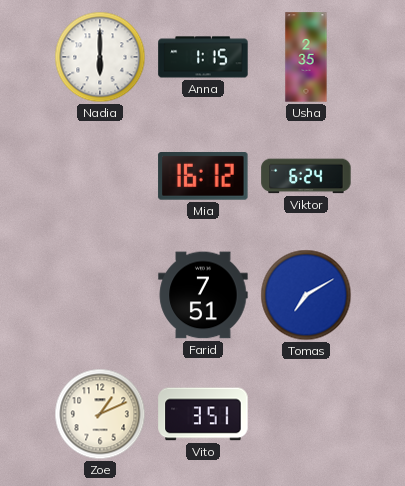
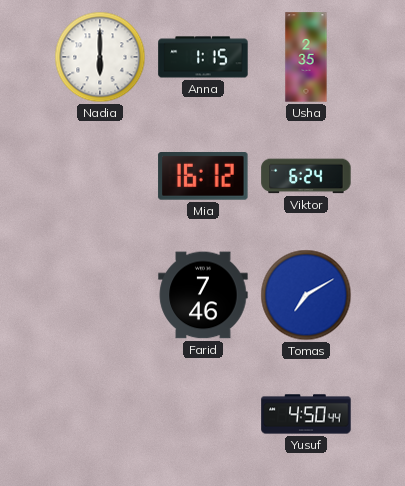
Farid: 7:51 -> 7:46 (203, 295)
Zoe: 1:11 -> none (100, 414)
Vito: 3:51 -> none (203, 414)
Yusuf: none -> 4:50 (306, 414)
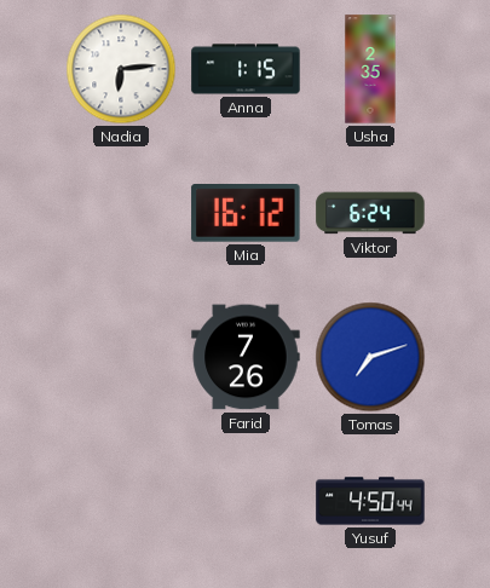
Nadia: 6:00 -> 6:14 (121, 69)
Farid: 7:46 -> 7:26 (246, 357)
Tomas: 7:10 -> 7:12 (370, 357)
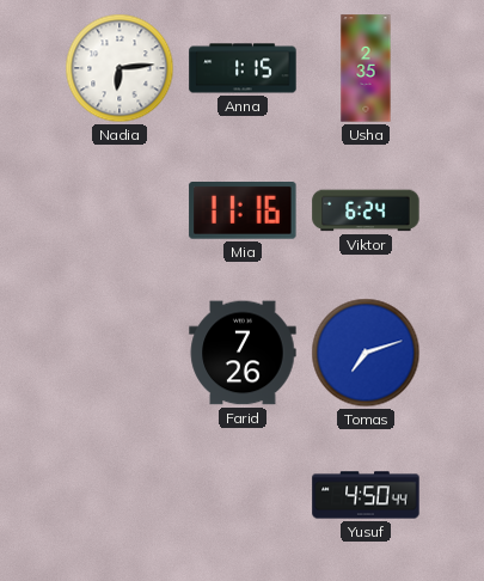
Mia: 16:12 -> 11:16 (243, 212)
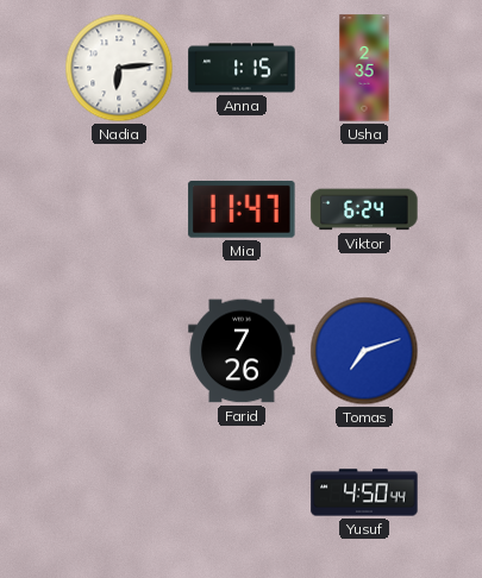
Mia: 11:16 -> 11:47 (242, 211)
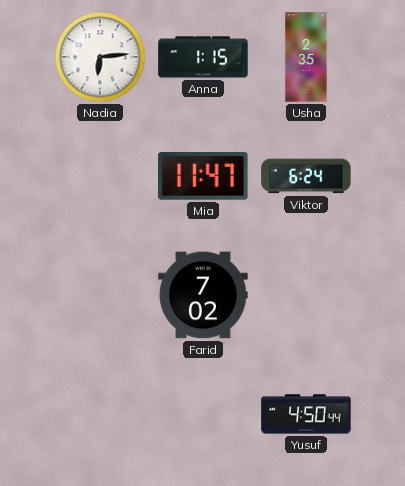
Farid: 7:26 -> 7:02 (203, 295)
Tomas: 7:12 -> none (364, 351)
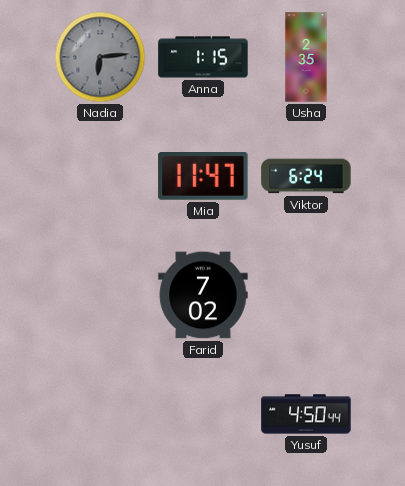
Nadia dial: white -> grey (100, 57)
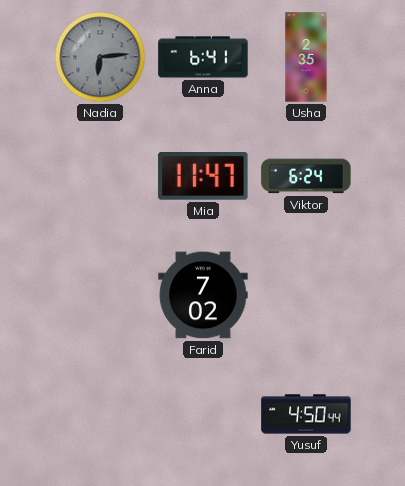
Anna: 1:15 -> 6:41 (203, 57)
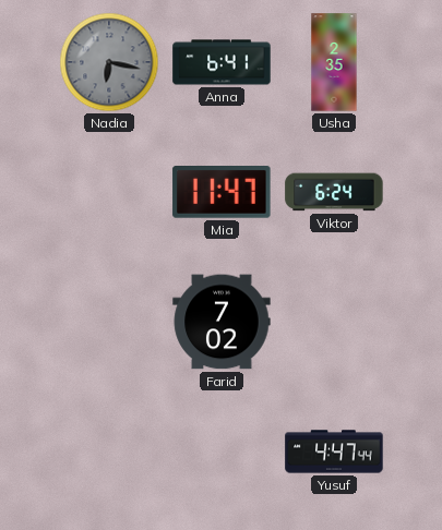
Nadia: 6:14 -> 6:17 (109, 62)
Yusuf: 4:50 -> 4:47 (334, 451)
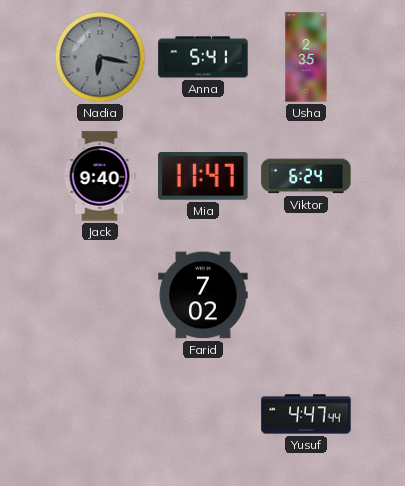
Anna: 6:41 -> 5:41 (203, 57)
Jack: none -> 9:40 (100, 176)
